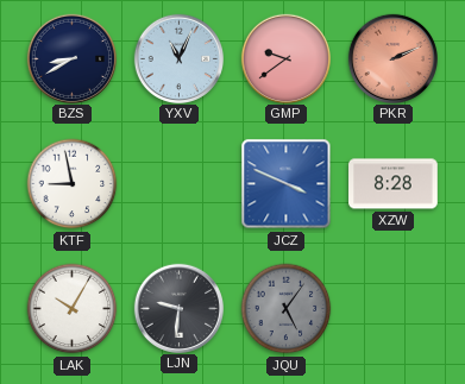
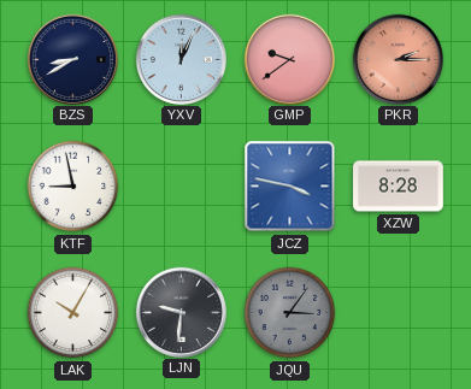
YXV: 11:04 -> 12:04 (181, 59)
PKR: 2:11 -> 2:15 (398, 59)
JCZ: 3:49 -> 3:47 (290, 187)
JQU: 5:06 -> 3:06 (290, 313)
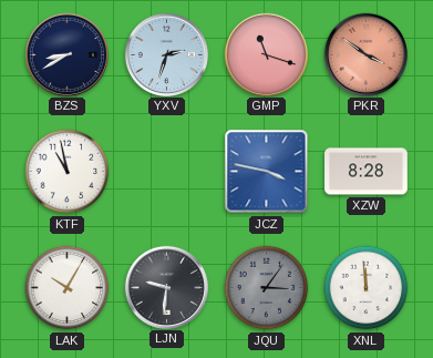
YXV: 12:04 -> 2:33 (166, 54)
GMP: 9:39 -> 11:18 (266, 54)
PKR: 2:15 -> 3:51 (365, 54)
KTF: 8:58 -> 10:58 (68, 172)
XNL: none -> 11:59 (367, 288)
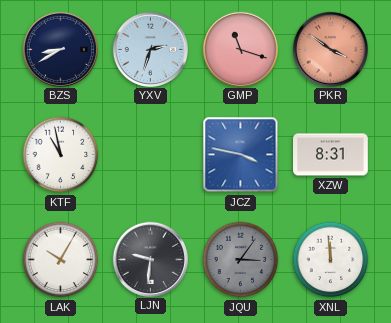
XZW: 8:28 -> 8:31 (331, 155)
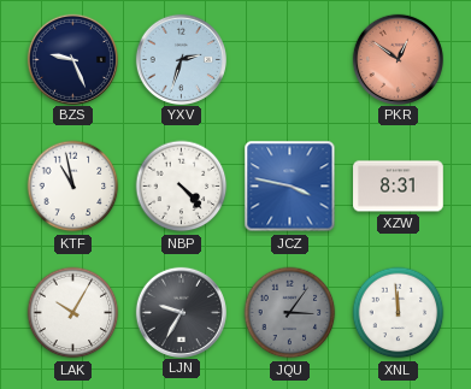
BZS: 8:40 -> 9:26 (72, 59)
GMP: 11:18 -> none (240, 49)
PKR: 3:51 -> 12:51 (398, 59)
NBP: none -> 4:23 (182, 187)
LJN: 9:31 -> 9:35 (181, 312)
